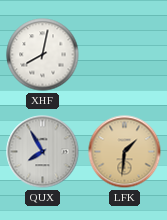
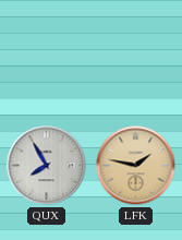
XHF: 8:02 -> none (43, 55)
LFK: 1:31 -> 1:47 (136, 166)
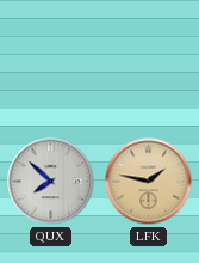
QUX: 7:55 -> 7:52 (51, 182)
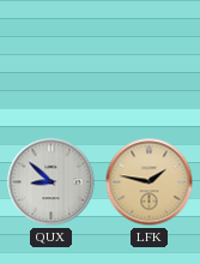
QUX: 7:52 -> 8:52 (51, 182)
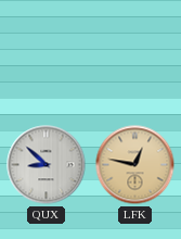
LFK: 1:47 -> 12:47 (135, 165)
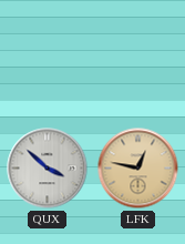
QUX: 8:52 -> 3:52 (48, 169)
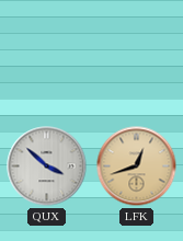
LFK: 12:47 -> 12:42 (137, 167)
